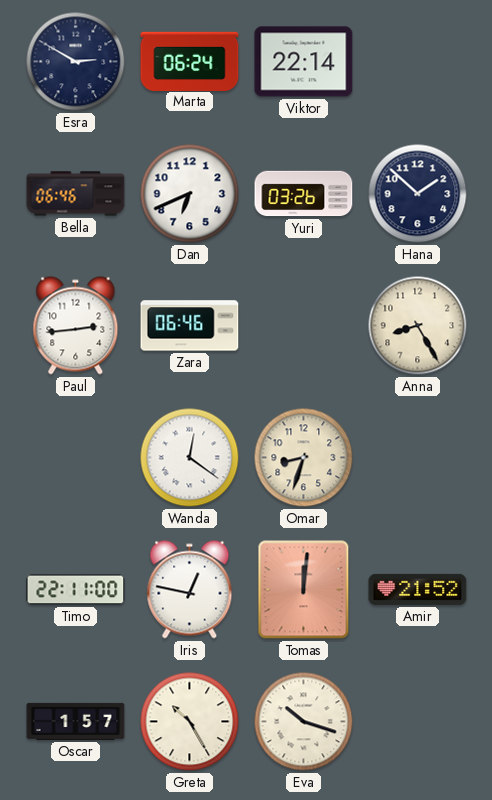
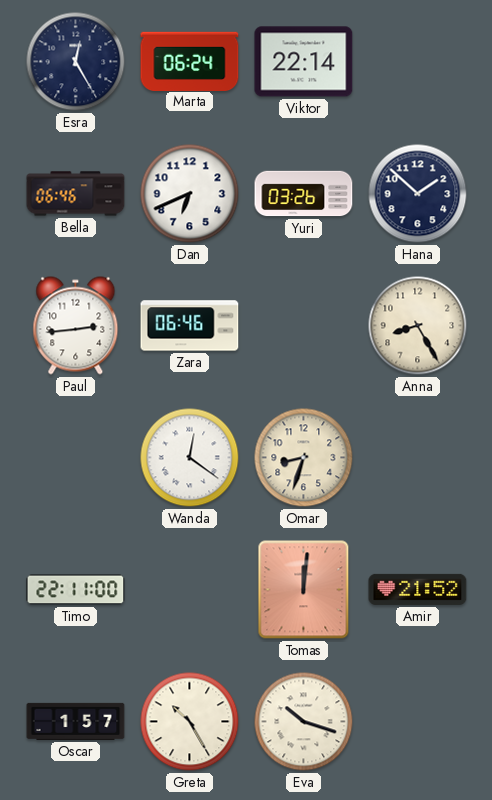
Esra: 2:50 -> 12:25 (76, 62)
Iris: 12:47 -> none (190, 590)
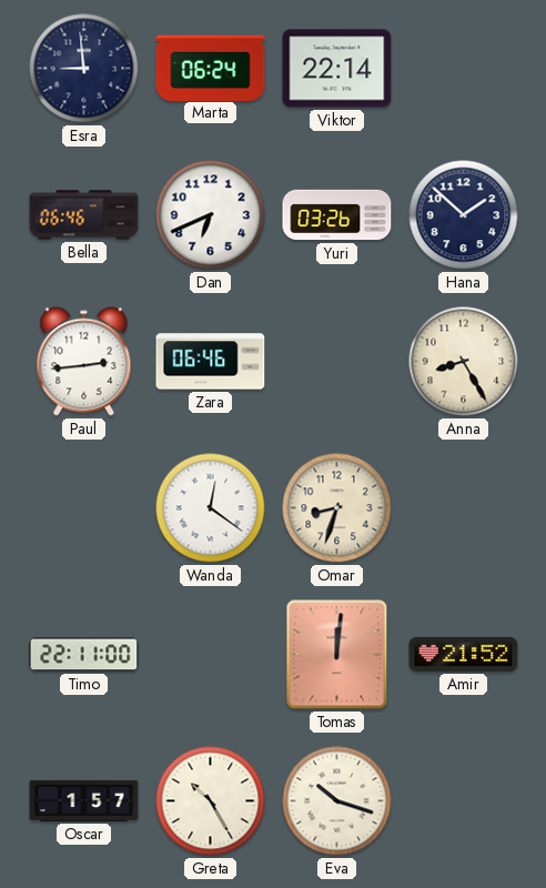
Esra: 12:25 -> 8:59 (84, 69)
